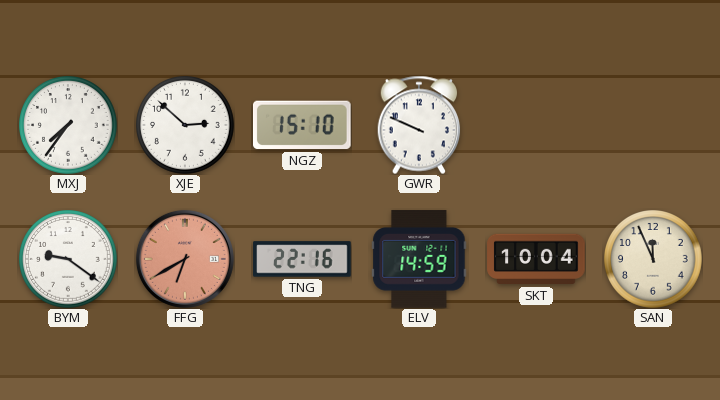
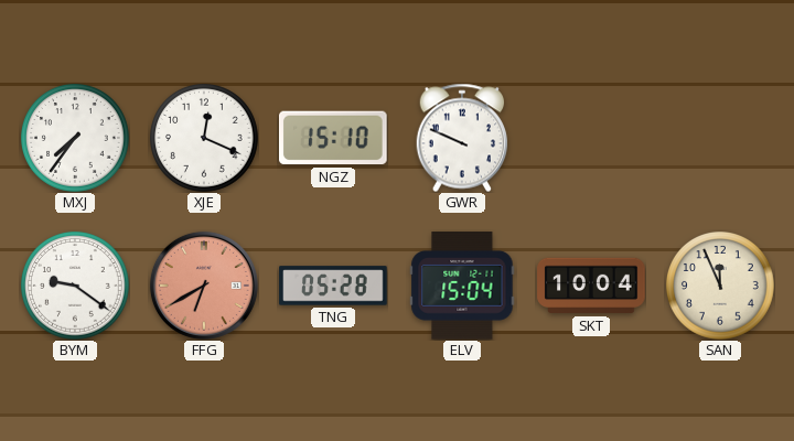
XJE: 2:52 -> 12:19 (205, 139)
TNG: 22:16 -> 05:28 (333, 286)
ELV: 14:59 -> 15:04 (462, 286)
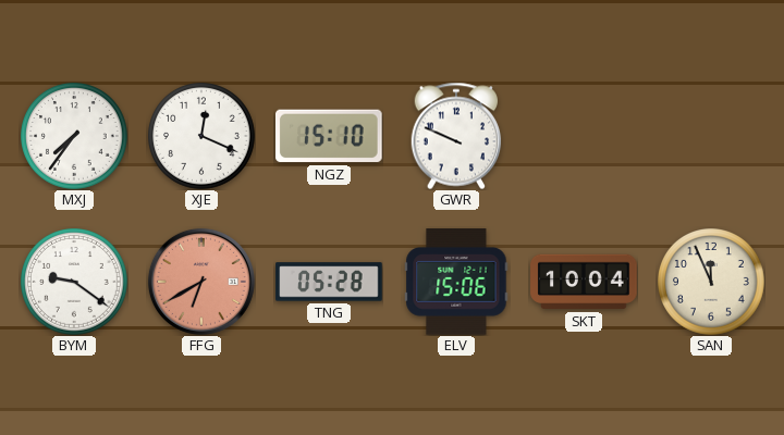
ELV: 15:04 -> 15:06 (456, 282)
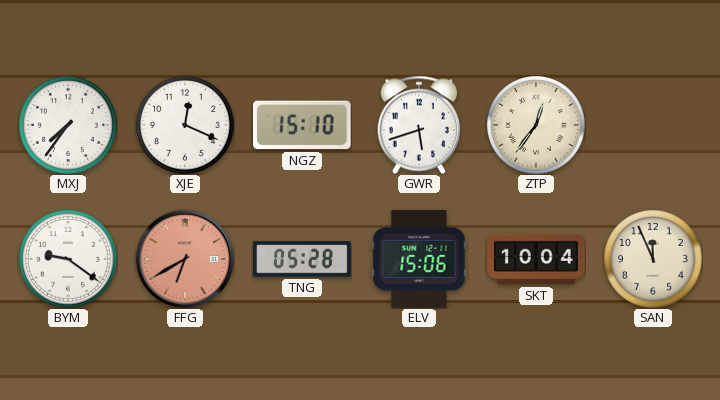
GWR: 9:49 -> 5:42 (419, 125)
ZTP: none -> 12:36 (537, 126)
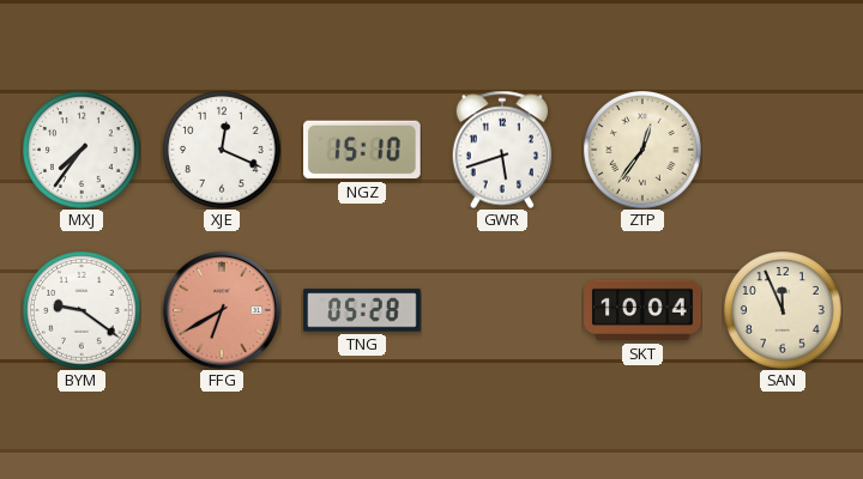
ELV: 15:06 -> none (419, 259)
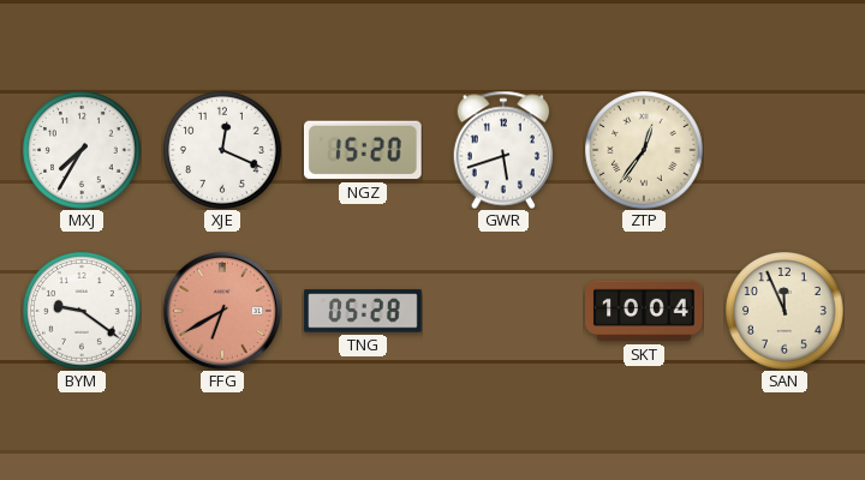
MXJ: 7:36 -> 7:35 (83, 151)
NGZ: 15:10 -> 15:20 (364, 150)
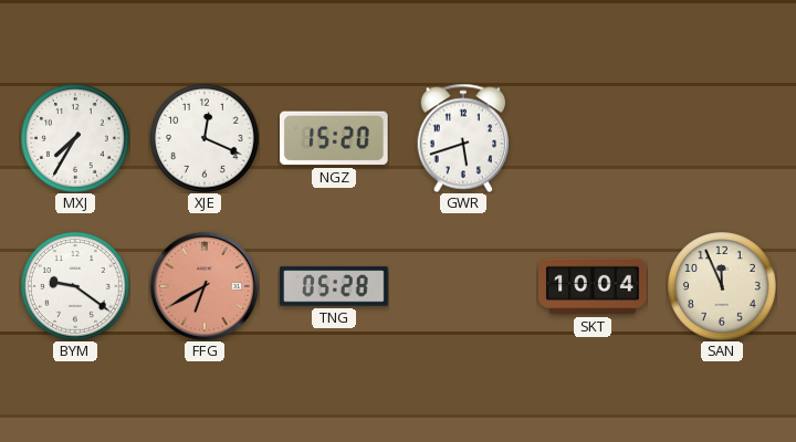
ZTP: 12:36 -> none (645, 151)
